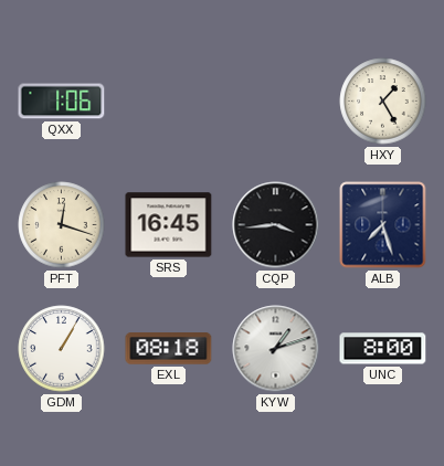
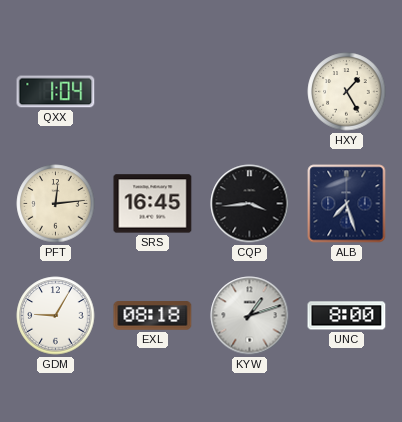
QXX: 1:06 -> 1:04 (56, 92)
PFT: 12:18 -> 12:14 (56, 204)
GDM: 1:05 -> 9:05 (56, 316)
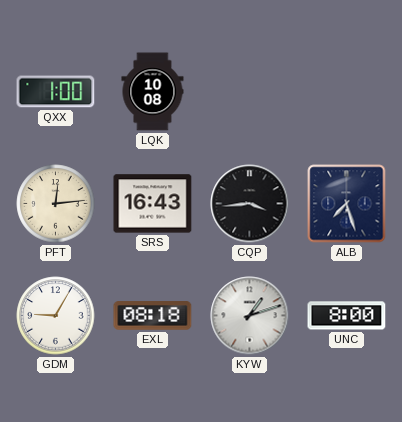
QXX: 1:04 -> 1:00 (56, 92)
LQK: none -> 10:08 (153, 92)
HXY: 1:25 -> none (347, 92)
SRS: 16:45 -> 16:43 (153, 204)
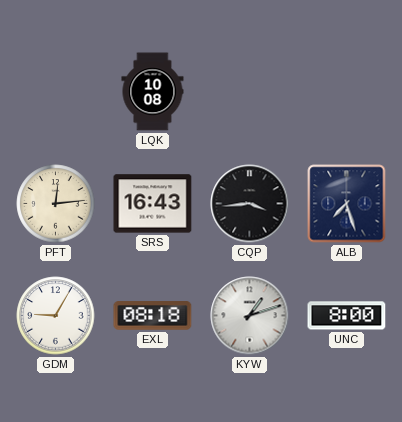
QXX: 1:00 -> none (56, 92)
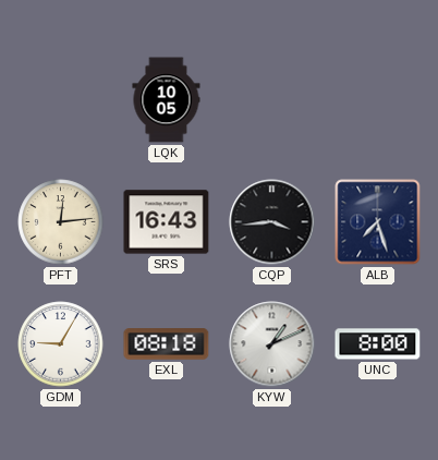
LQK: 10:08 -> 10:05 (167, 100)
KYW: 1:12 -> 1:11 (272, 344)
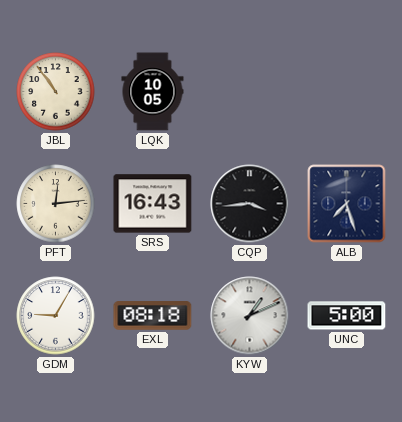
JBL: none -> 10:54 (56, 92)
UNC: 8:00 -> 5:00 (347, 316)
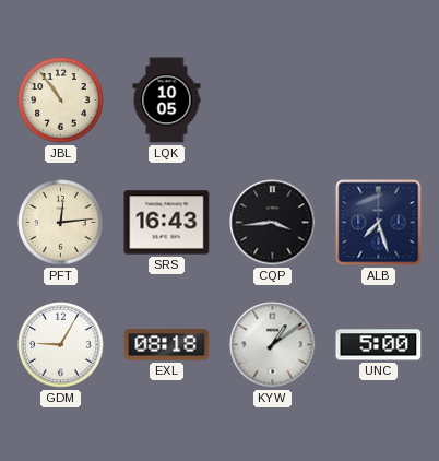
KYW: 1:11 -> 1:09 (273, 345)
